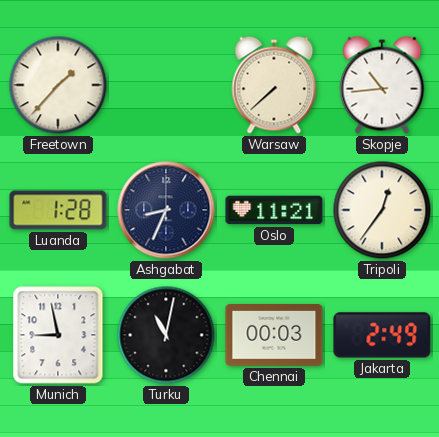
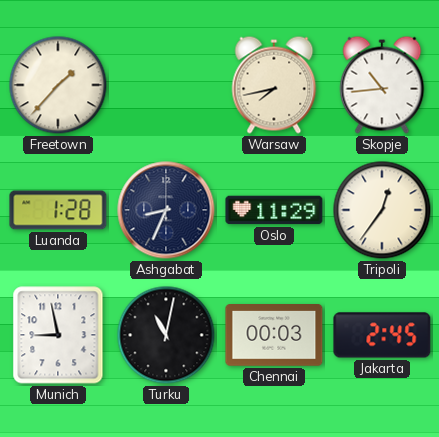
Warsaw: 7:38 -> 7:43 (274, 85)
Oslo: 11:21 -> 11:29 (274, 210)
Jakarta: 2:49 -> 2:45 (382, 335)
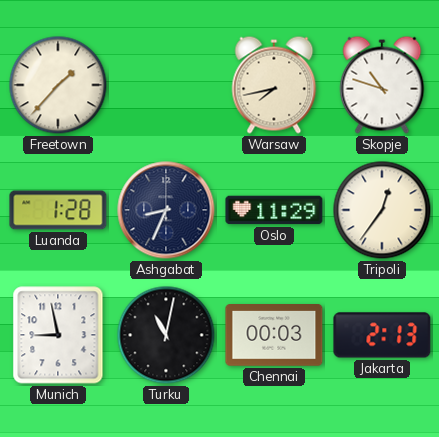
Skopje: 10:44 -> 10:48 (382, 85)
Jakarta: 2:45 -> 2:13 (382, 335)
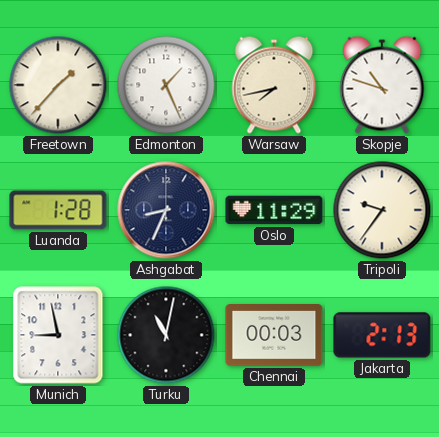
Edmonton: none -> 1:26 (166, 85)
Tripoli: 12:36 -> 9:36 (382, 210)
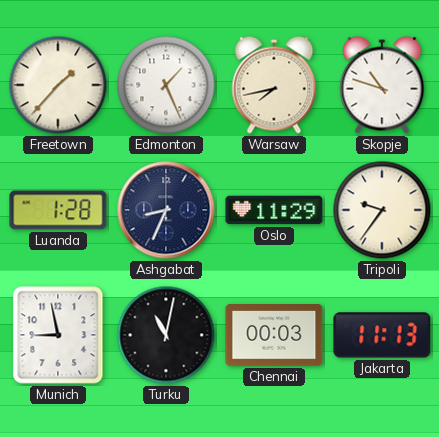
Jakarta: 2:13 -> 11:13 (382, 335)
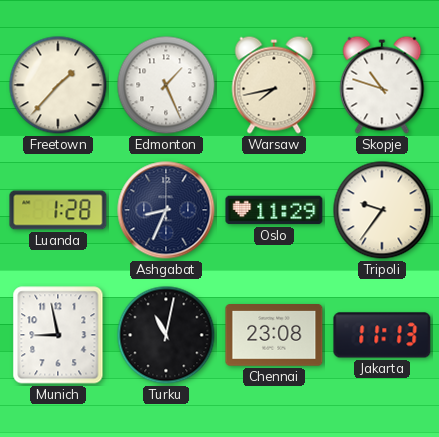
Chennai: 00:03 -> 23:08 (274, 336)
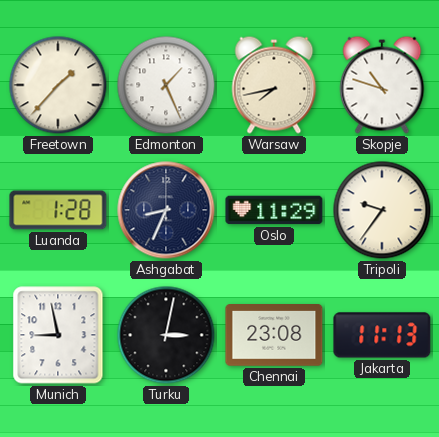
Turku: 11:02 -> 3:02 (166, 335)
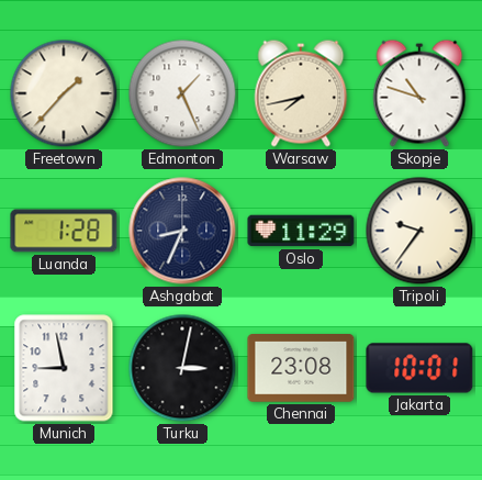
Jakarta: 11:13 -> 10:01 (419, 368)
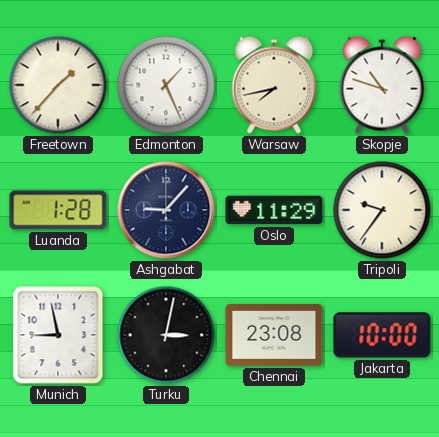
Ashgabat: 8:34 -> 9:07 (166, 210)
Jakarta: 10:01 -> 10:00 (382, 335)
